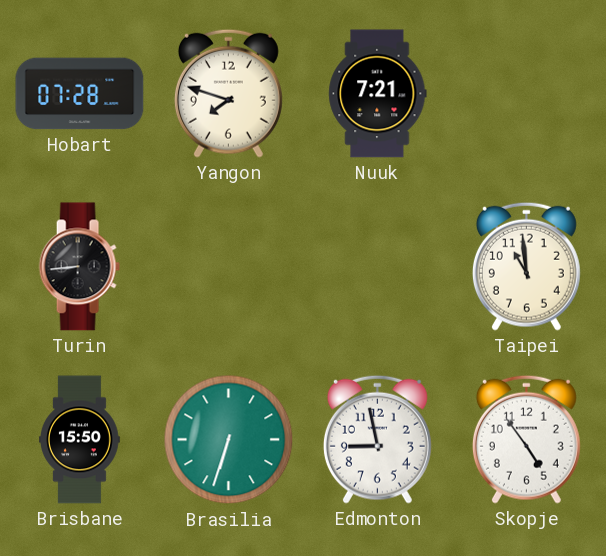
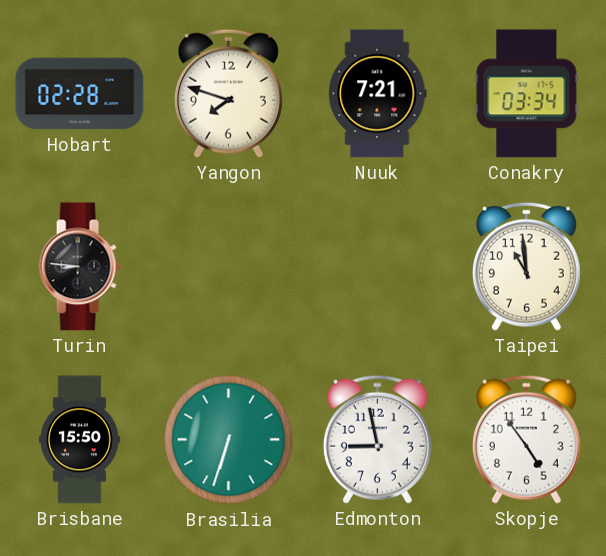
Hobart: 07:28 -> 02:28 (80, 94)
Conakry: none -> 03:34 (527, 94)
Turin: 8:44 -> 8:46 (79, 267)
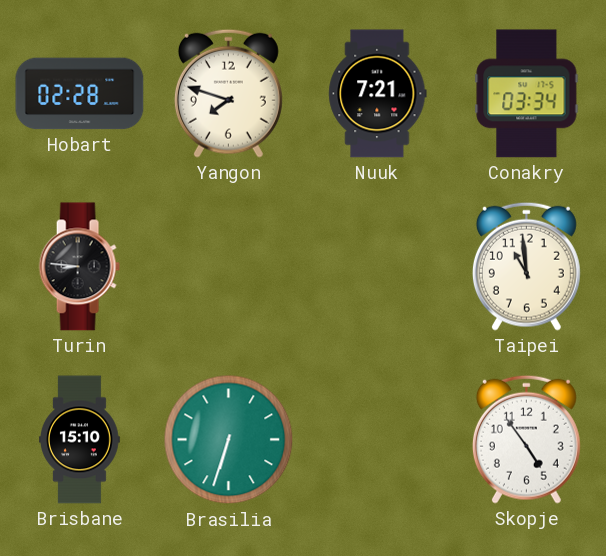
Brisbane: 15:50 -> 15:10 (80, 440)
Edmonton: 8:58 -> none (377, 439)
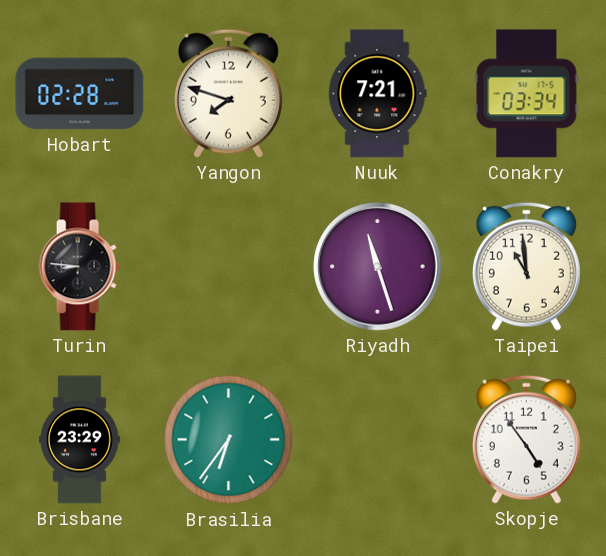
Riyadh: none -> 11:27 (378, 267)
Brisbane: 15:10 -> 23:29 (80, 440)
Brasilia: 6:33 -> 6:36 (229, 440)
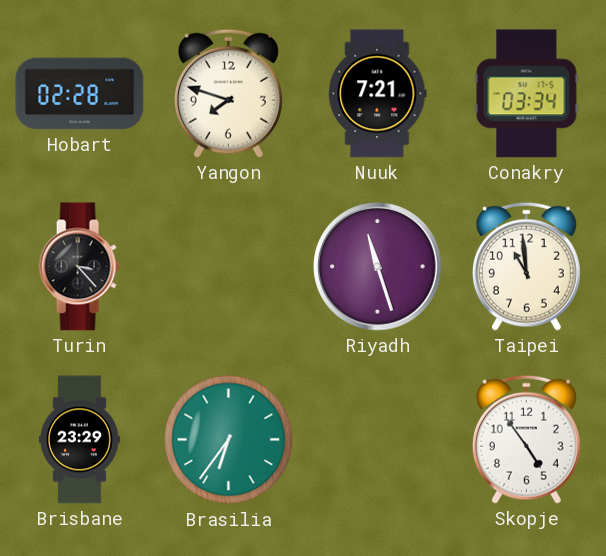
Turin: 8:46 -> 3:23 (79, 267)
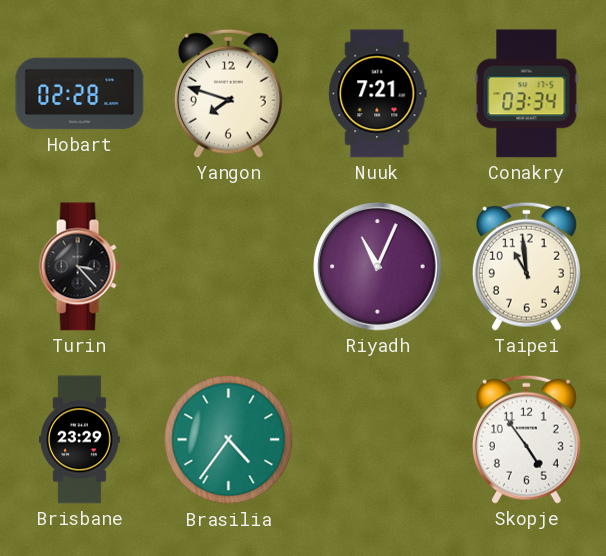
Riyadh: 11:27 -> 11:04 (378, 267)
Brasilia: 6:36 -> 4:36 (229, 440)
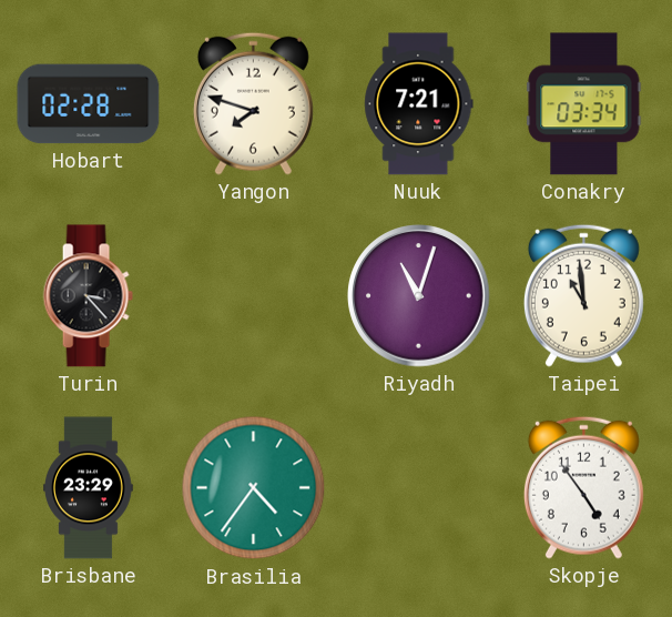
Riyadh: 11:04 -> 11:03 (419, 296)
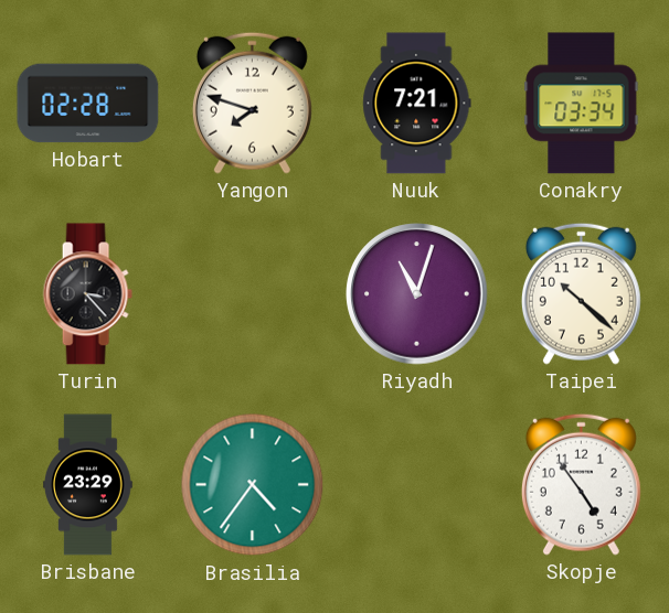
Taipei: 10:59 -> 10:22 (581, 293)
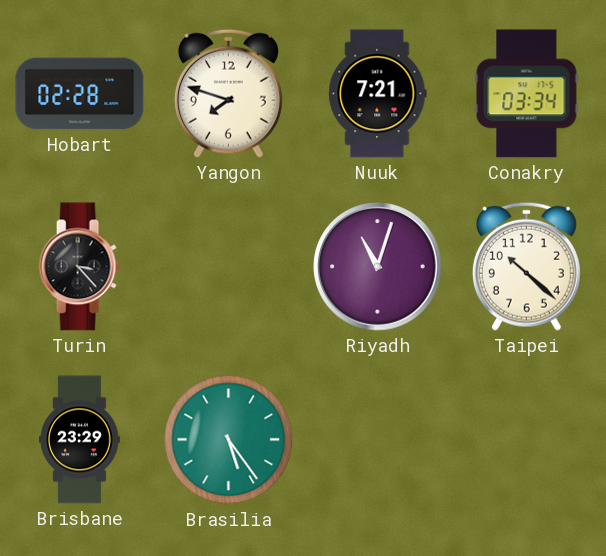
Brasilia: 4:36 -> 5:24 (229, 440)
Skopje: 4:54 -> none (581, 484)
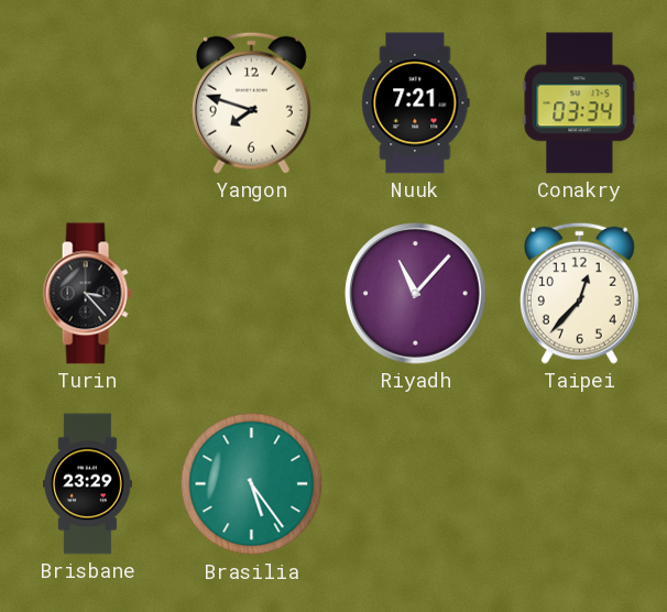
Hobart: 02:28 -> none (80, 94)
Riyadh: 11:03 -> 11:07 (416, 294)
Taipei: 10:22 -> 12:37 (579, 293)
